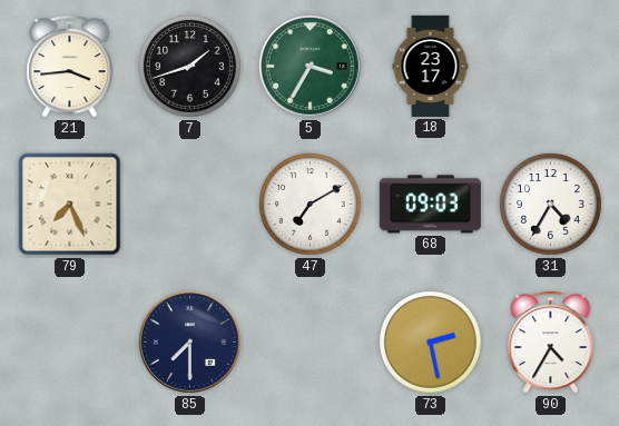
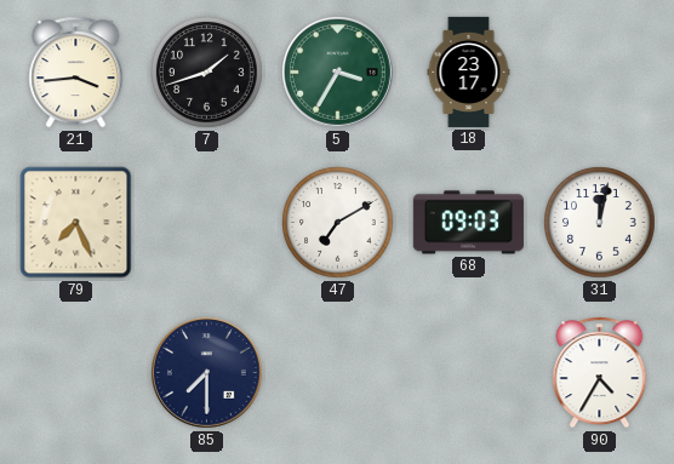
31: 4:35 -> 12:02 (600, 223)
73: 2:28 -> none (431, 343)
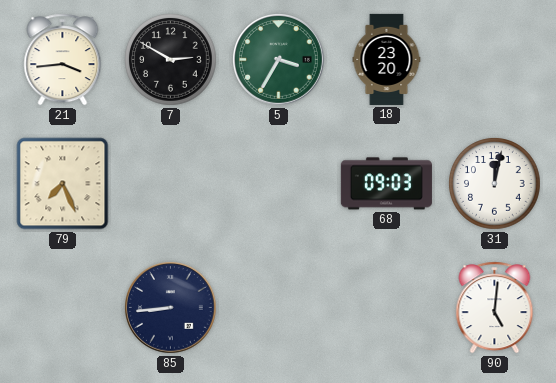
7: 1:42 -> 2:50 (171, 60)
18: 23:17 -> 23:20 (387, 59)
47: 7:10 -> none (338, 223)
85: 7:30 -> 8:44 (171, 308)
90: 4:35 -> 5:01 (495, 308)
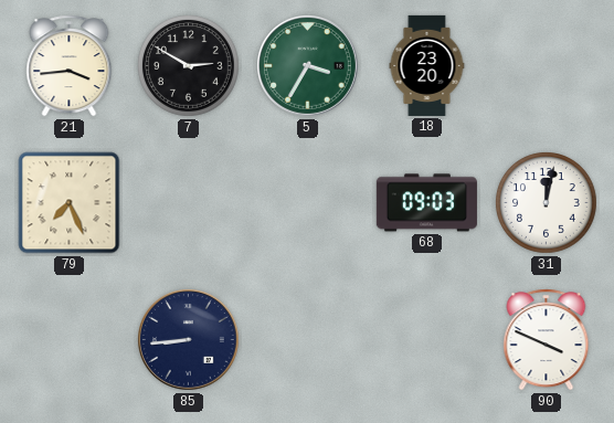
90: 5:01 -> 3:49 (547, 340)
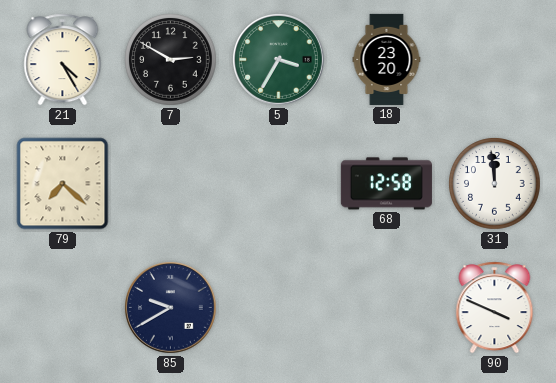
21: 3:44 -> 4:25 (63, 60)
79: 7:26 -> 7:22 (63, 184)
68: 09:03 -> 12:58 (386, 184)
31: 12:02 -> 11:59 (495, 184)
85: 8:44 -> 9:40 (171, 308)
